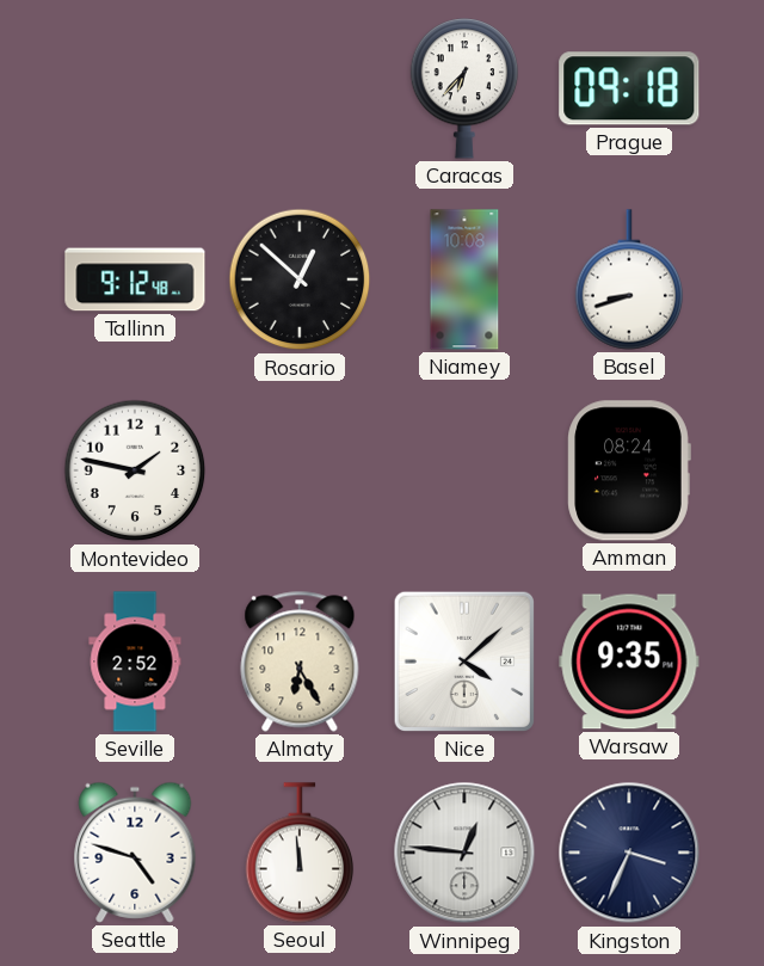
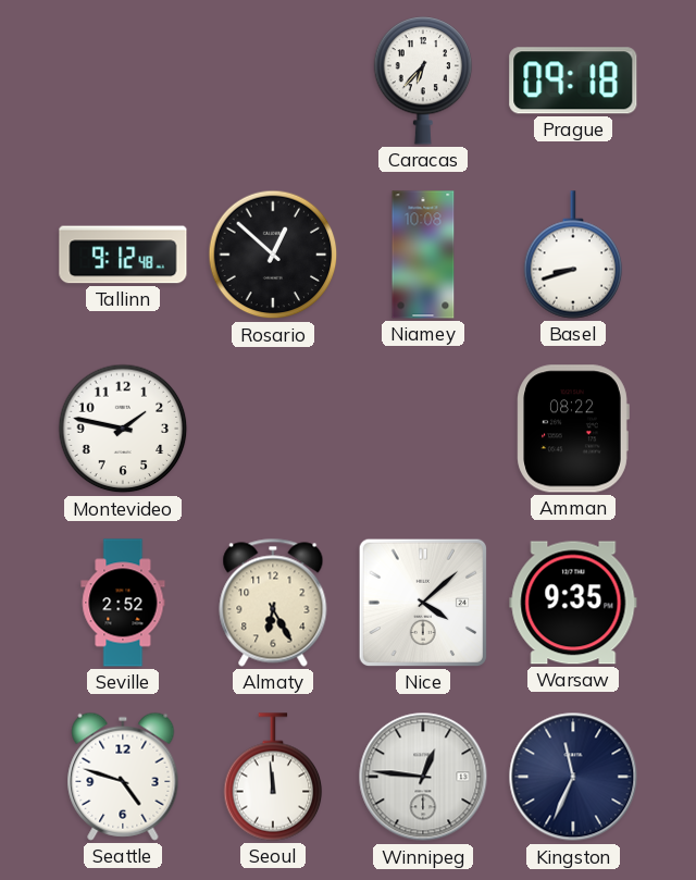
Amman: 08:24 -> 08:22 (573, 429)
Kingston: 3:34 -> 11:34 (573, 777)
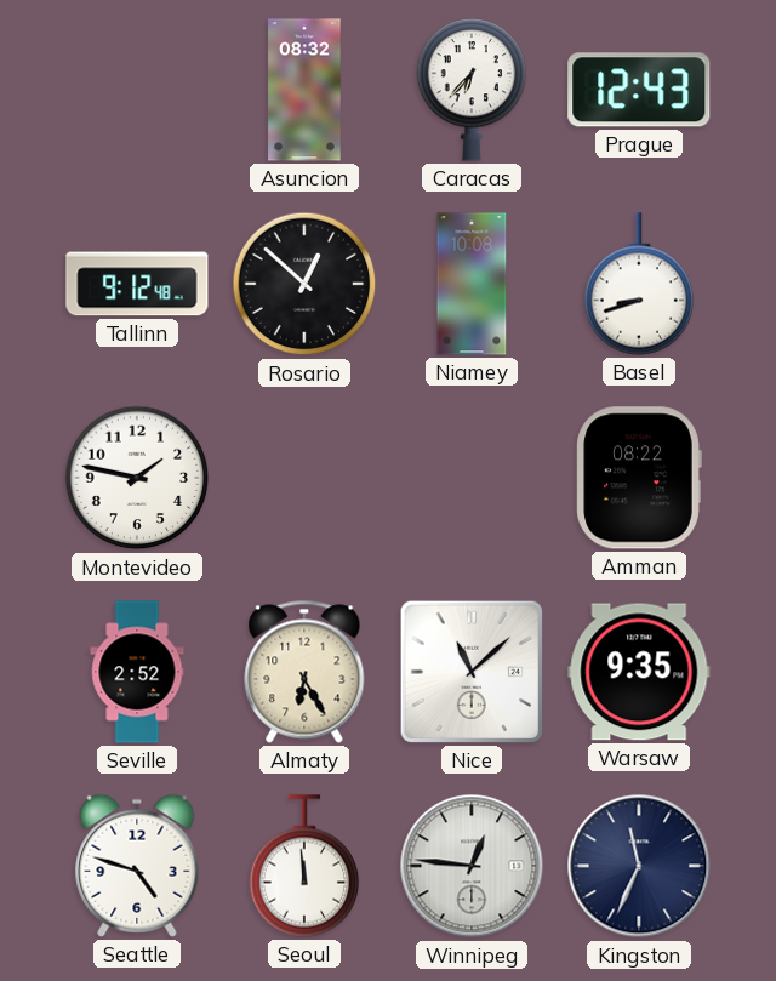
Asuncion: none -> 08:32 (304, 90)
Prague: 09:18 -> 12:43 (639, 90)
Nice: 4:08 -> 11:08 (470, 672)
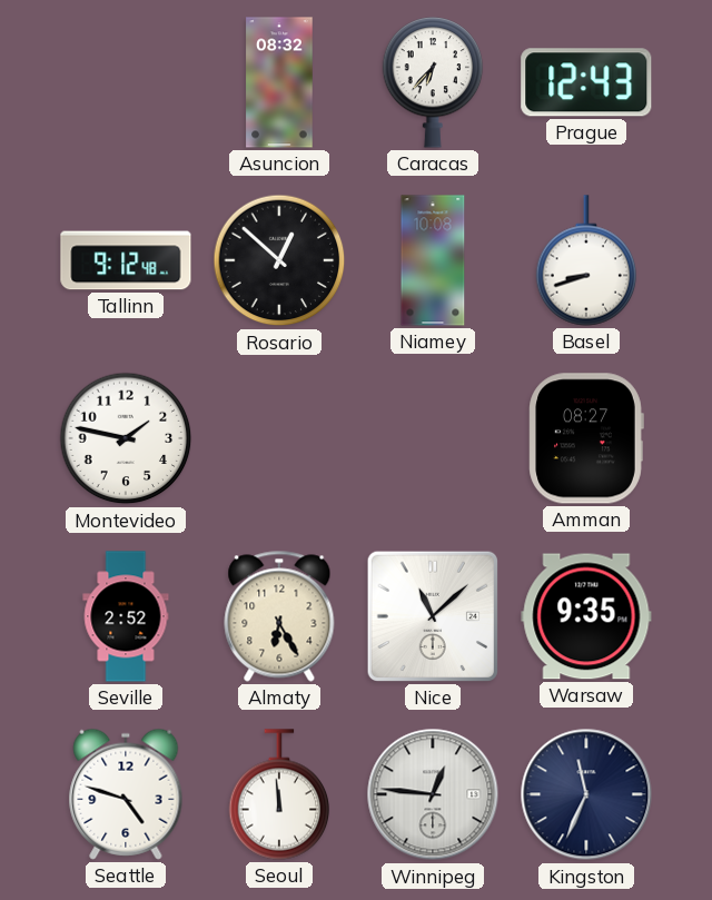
Amman: 08:22 -> 08:27 (586, 438)
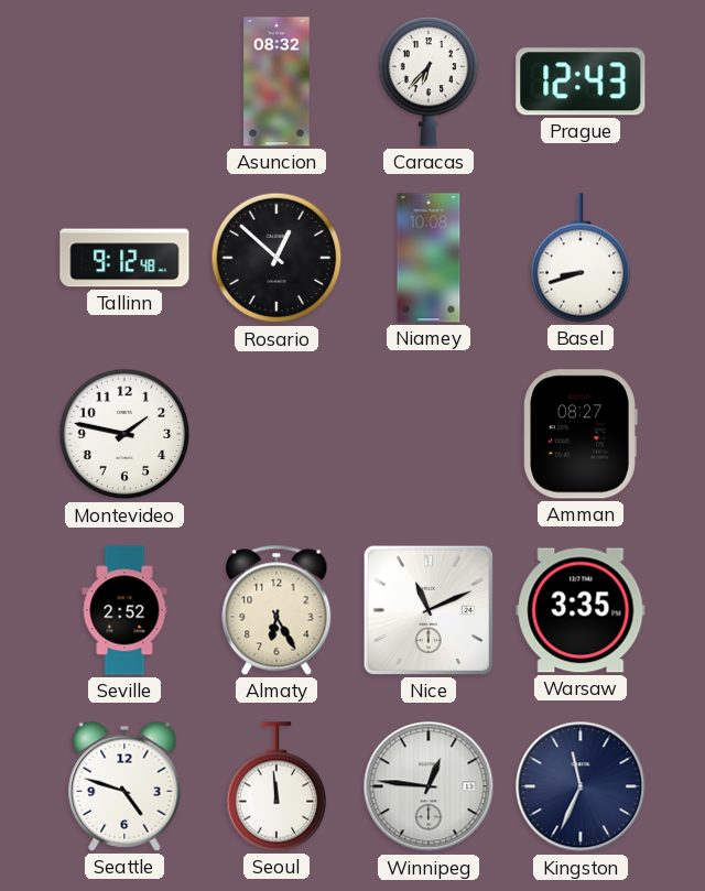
Nice: 11:08 -> 11:11 (427, 610)
Warsaw: 9:35 -> 3:35 (581, 610)
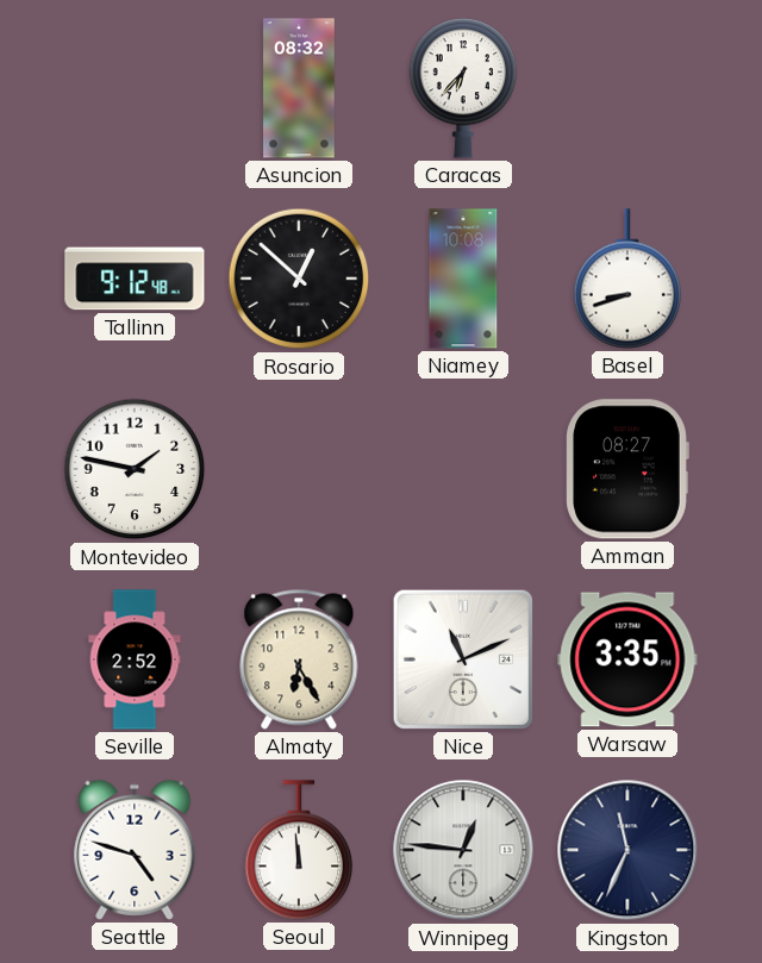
Prague: 12:43 -> none (581, 82)
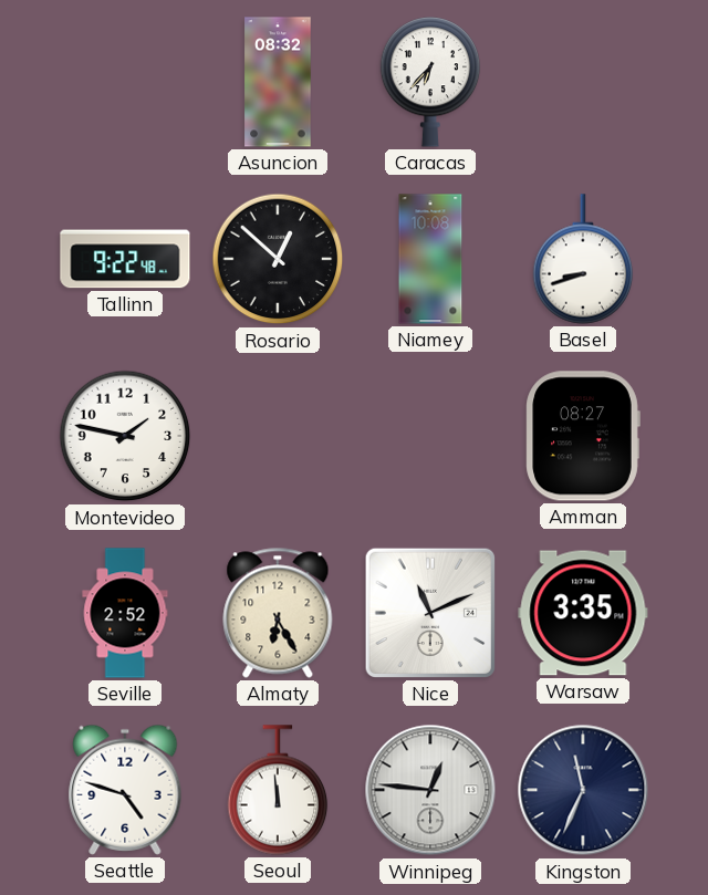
Tallinn: 9:12 -> 9:22 (125, 259)
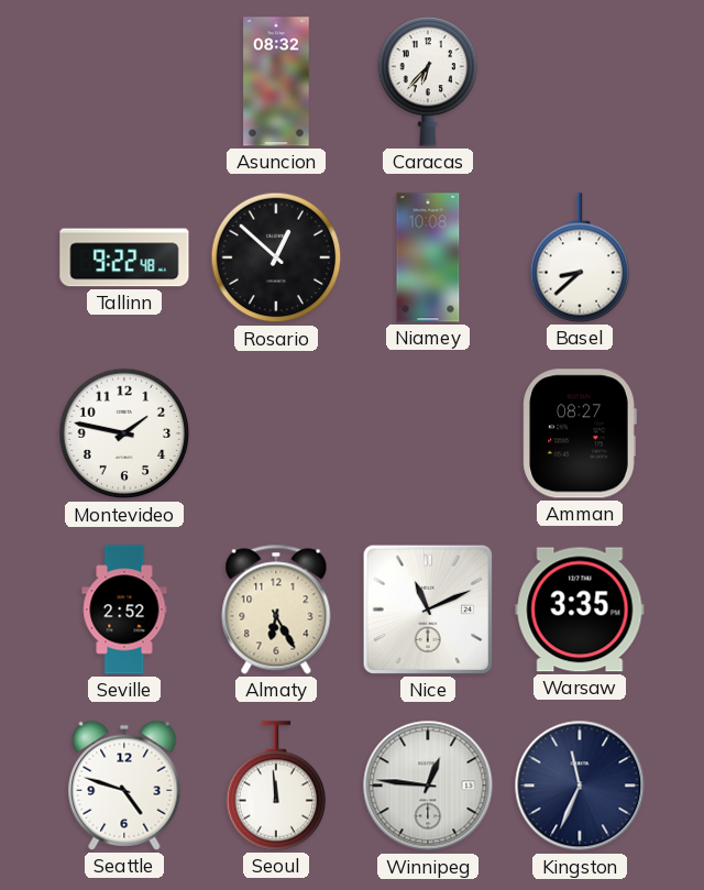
Basel: 8:42 -> 8:38 (580, 257)
